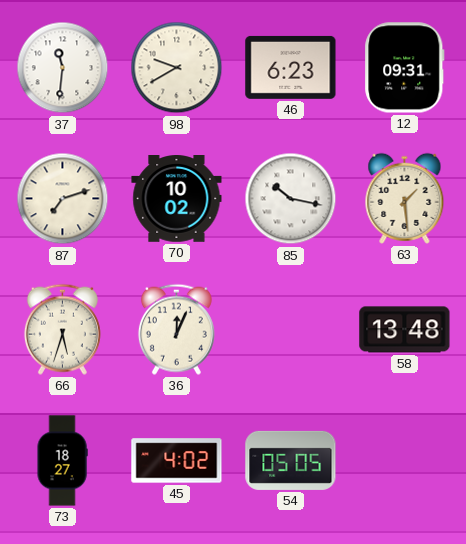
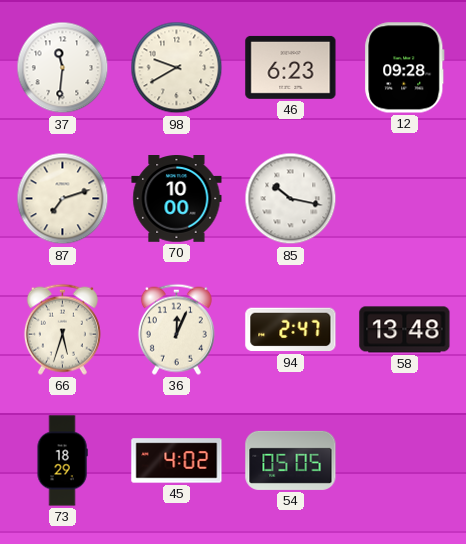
12: 09:31 -> 09:28 (405, 68)
70: 10:02 -> 10:00 (177, 199)
63: 1:29 -> none (405, 198)
94: none -> 2:47 (291, 330)
73: 18:27 -> 18:29 (62, 461)
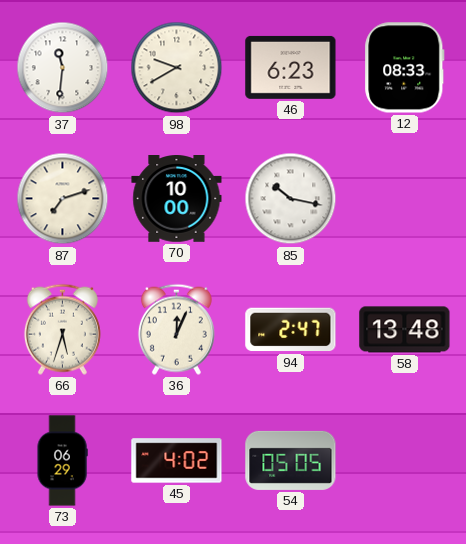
12: 09:28 -> 08:33 (405, 68)
73: 18:29 -> 06:29 (62, 461)
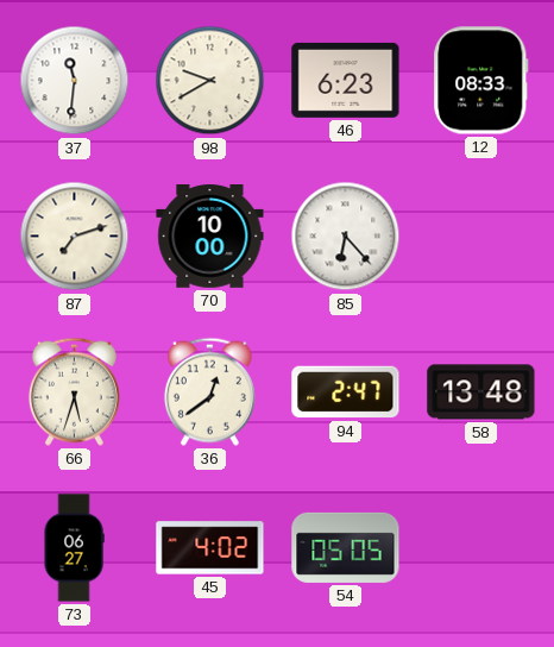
85: 10:17 -> 6:23 (346, 237)
36: 12:04 -> 12:39 (209, 391)
73: 06:29 -> 06:27 (74, 548)
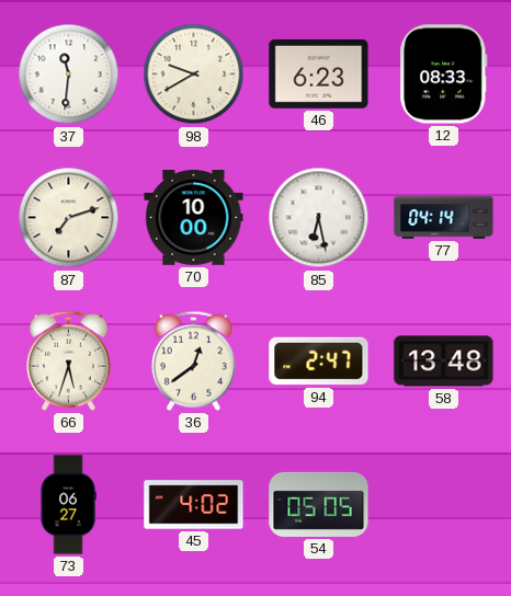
85: 6:23 -> 6:28 (319, 218)
77: none -> 04:14 (444, 218)
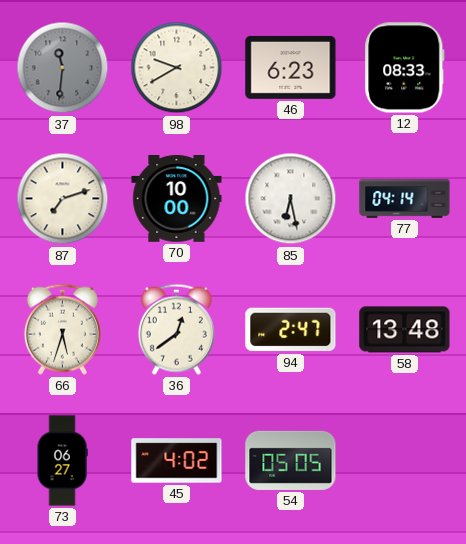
37 dial: white -> grey (63, 68)
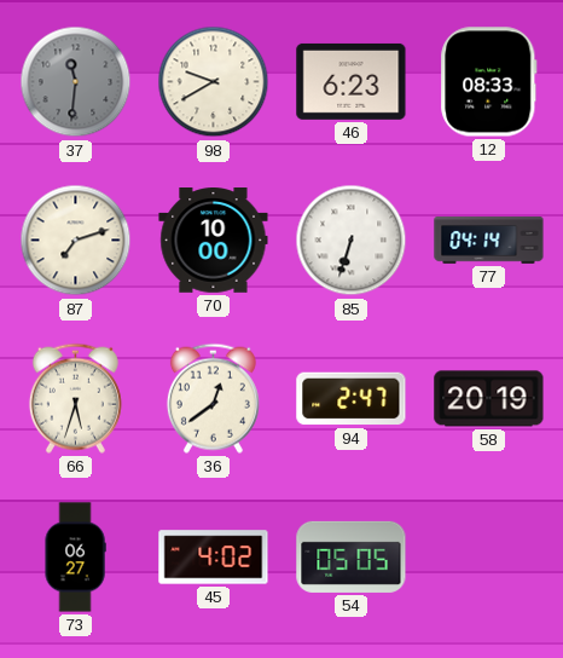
85: 6:28 -> 6:33 (352, 241)
58: 13:48 -> 20:19 (489, 399)
